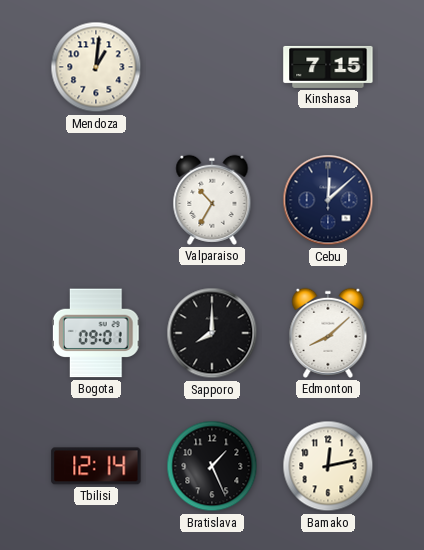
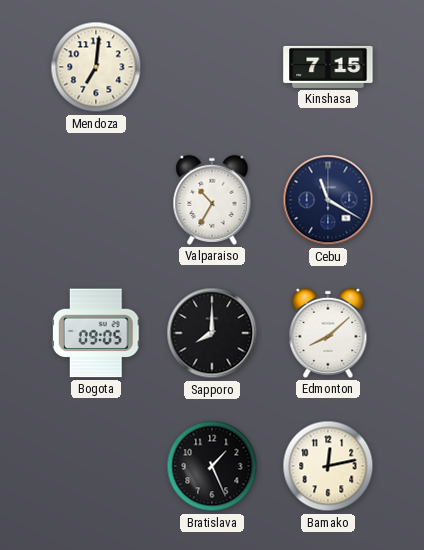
Mendoza: 1:01 -> 7:01 (96, 67)
Cebu: 12:08 -> 11:20 (328, 200)
Bogota: 09:01 -> 09:05 (96, 333)
Tbilisi: 12:14 -> none (96, 466)
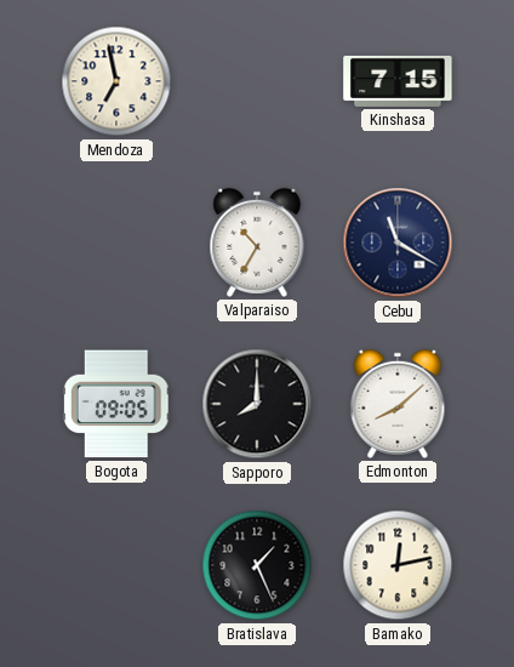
Mendoza: 7:01 -> 6:58 (116, 81)
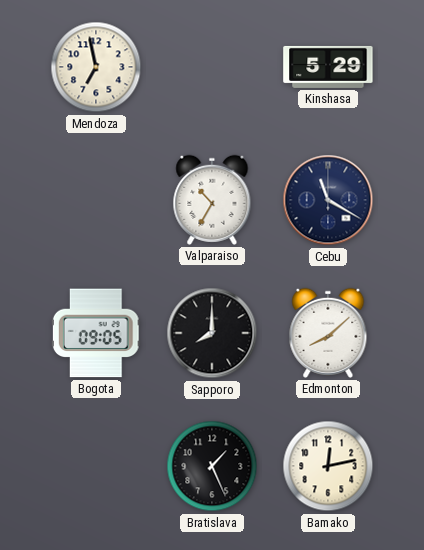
Kinshasa: 7:15 -> 5:29 (328, 67)
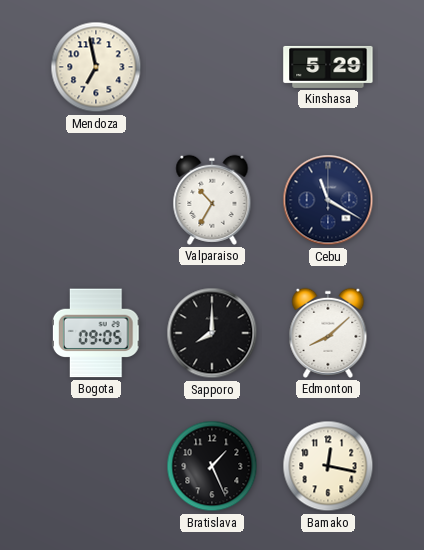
Bamako: 12:13 -> 12:17 (328, 466)
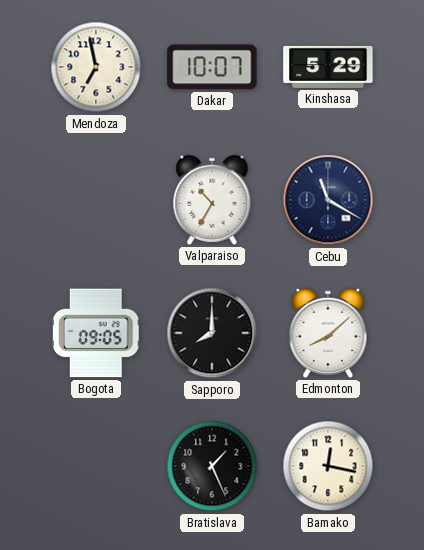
Dakar: none -> 10:07 (212, 67)
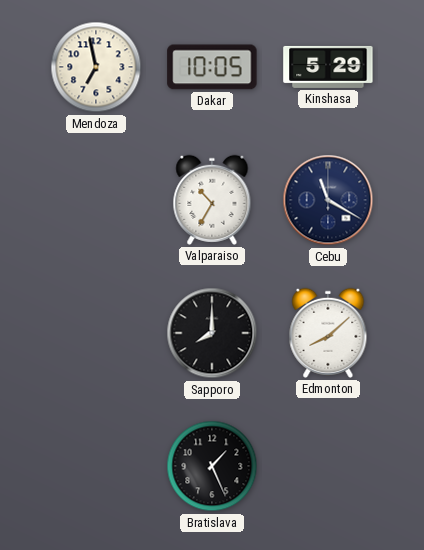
Dakar: 10:07 -> 10:05 (212, 67)
Bogota: 09:05 -> none (96, 333)
Bamako: 12:17 -> none (328, 466)
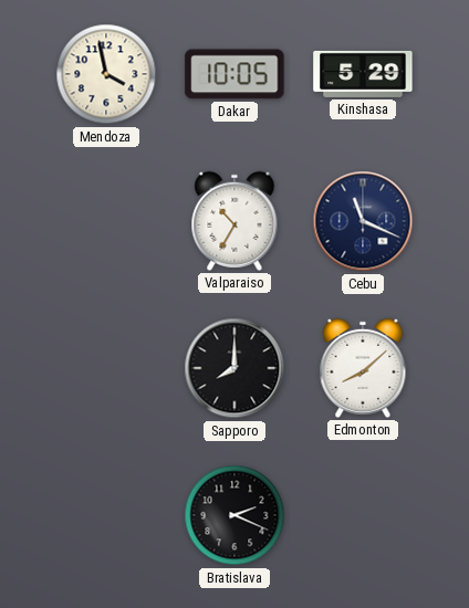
Mendoza: 6:58 -> 3:58 (106, 74)
Cebu: 11:20 -> 11:19 (363, 221)
Bratislava: 1:26 -> 2:19 (234, 515)
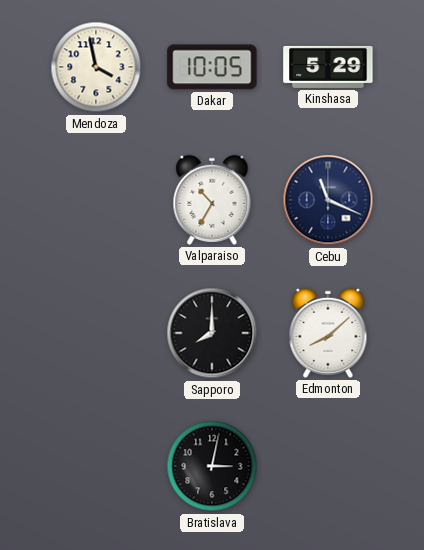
Bratislava: 2:19 -> 3:02 (212, 466)
